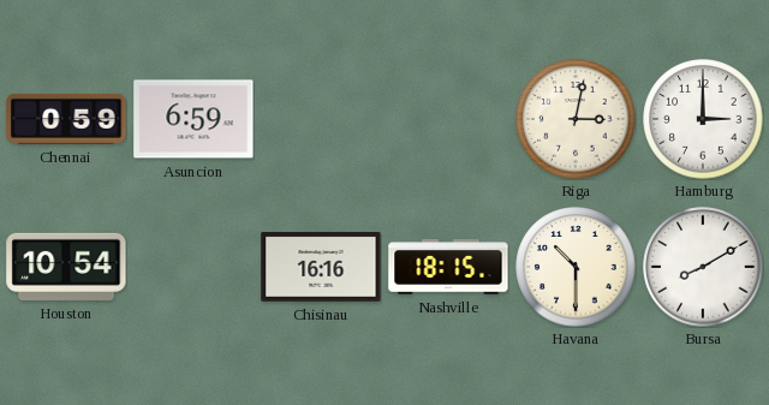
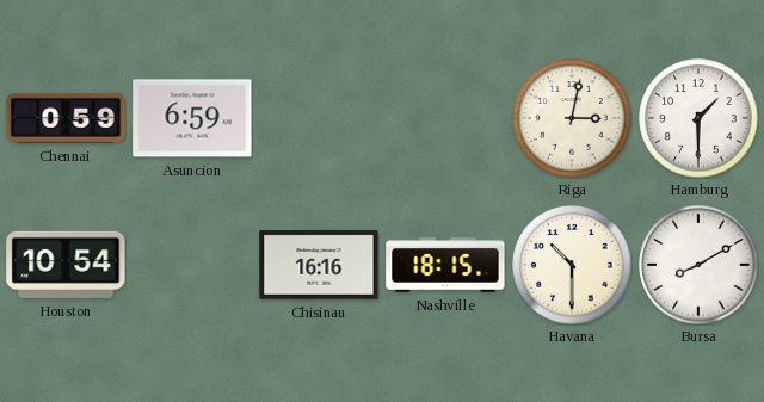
Hamburg: 3:00 -> 1:30 (698, 118)
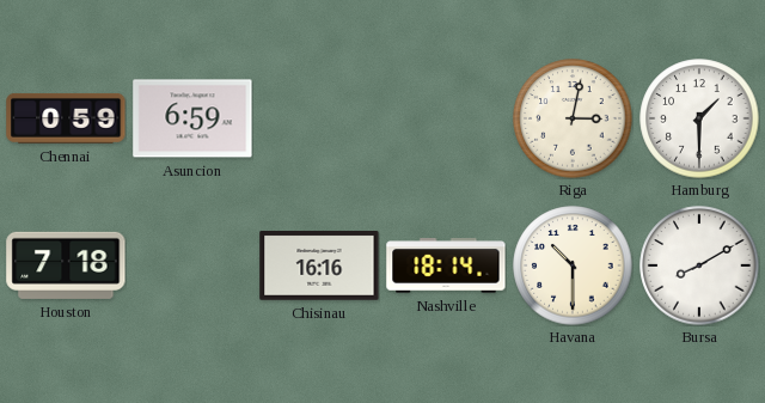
Houston: 10:54 -> 7:18 (66, 265)
Nashville: 18:15 -> 18:14 (446, 265)
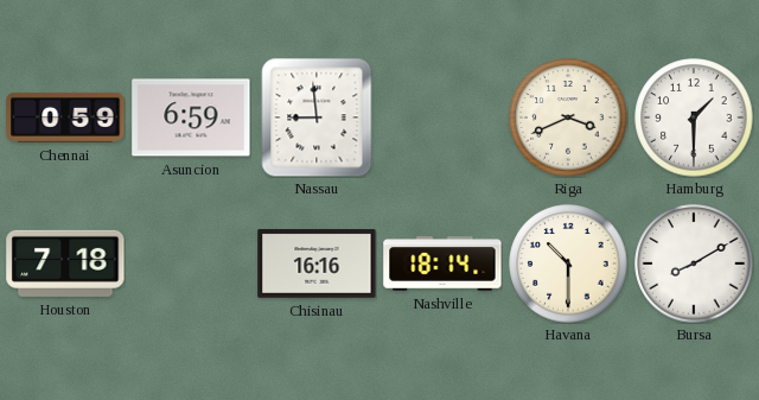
Nassau: none -> 8:59 (317, 118)
Riga: 3:02 -> 3:41 (568, 118)
